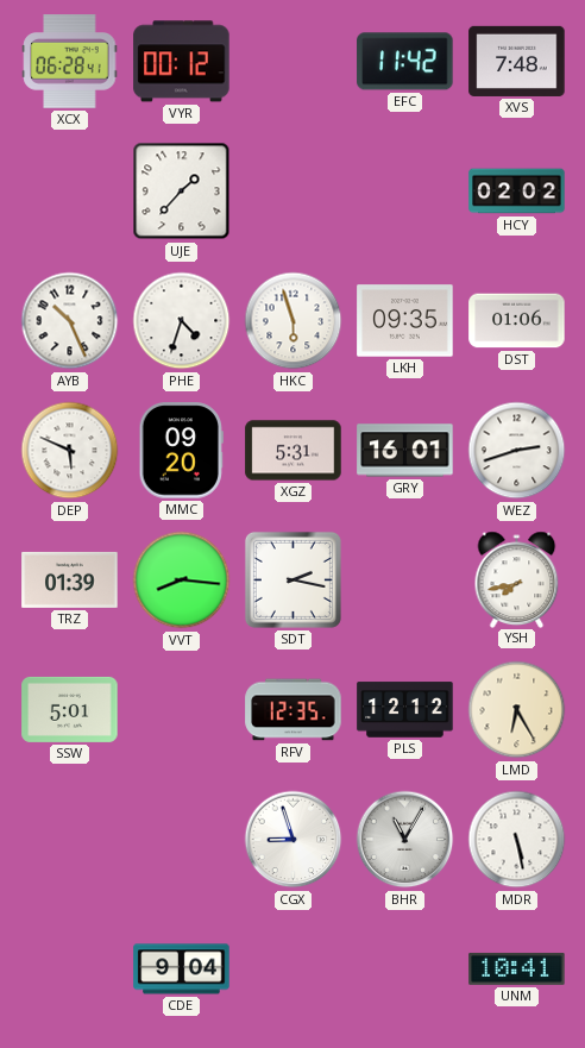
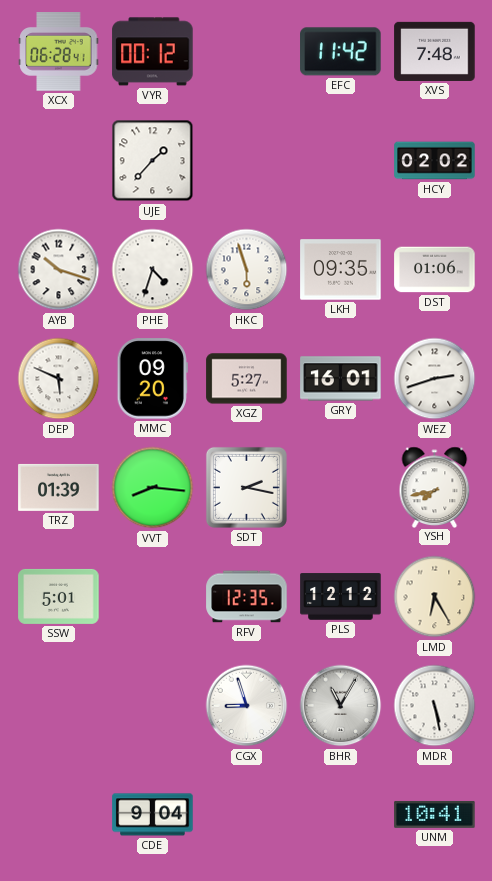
AYB: 10:26 -> 10:18 (59, 270)
XGZ: 5:31 -> 5:27 (247, 379)
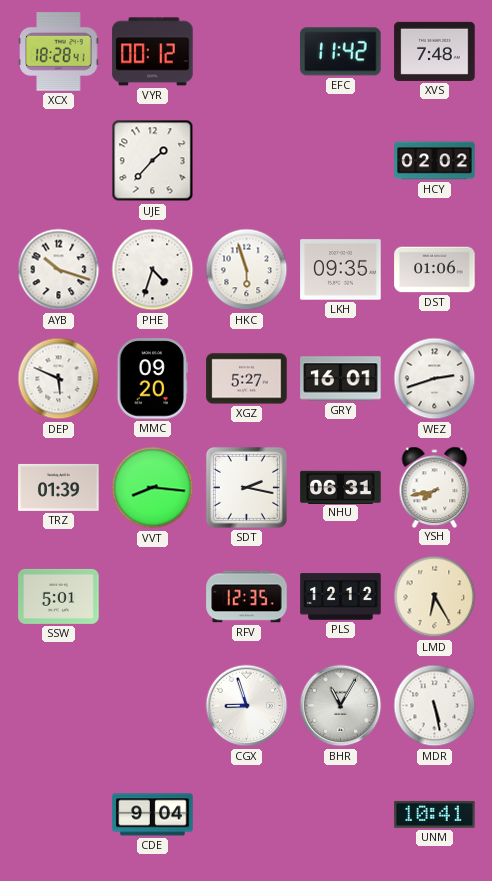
XCX: 06:28 -> 18:28 (59, 52)
NHU: none -> 06:31 (341, 487)
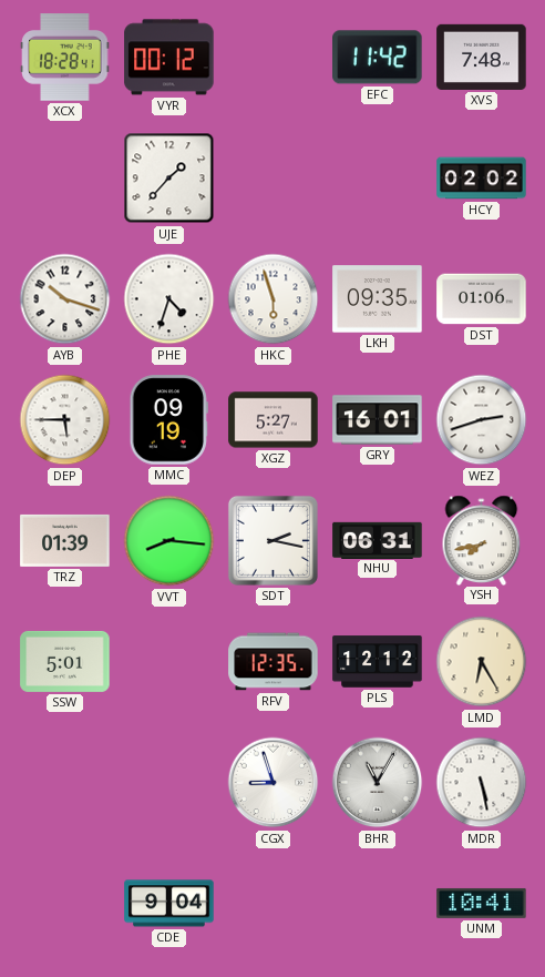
DEP: 5:49 -> 5:45 (65, 420)
MMC: 09:20 -> 09:19 (168, 420)
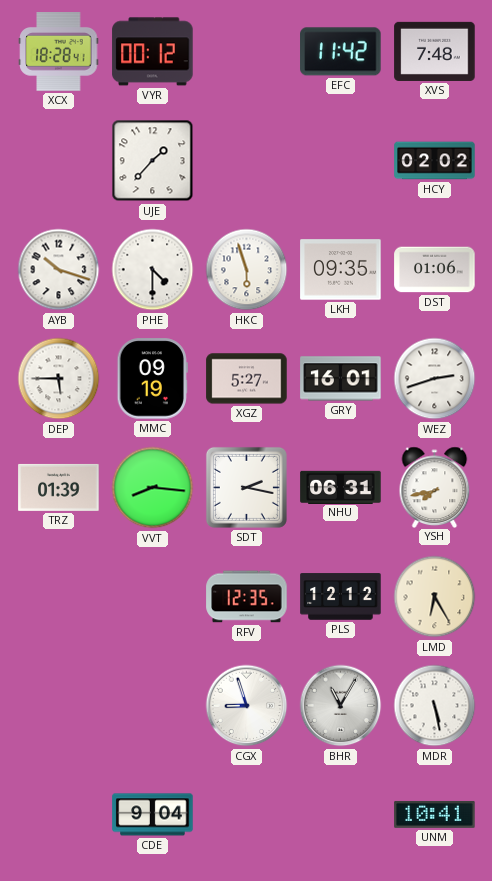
PHE: 4:33 -> 4:30 (153, 270)
SSW: 5:01 -> none (65, 661)
